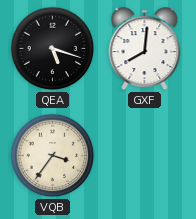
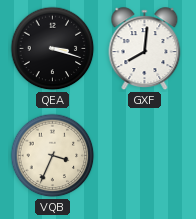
QEA: 5:18 -> 3:18 (53, 49)
VQB: 3:36 -> 3:34 (53, 156)
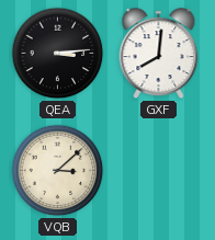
QEA: 3:18 -> 3:14 (58, 54)
VQB: 3:34 -> 3:08 (58, 171)
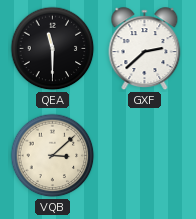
QEA: 3:14 -> 11:30 (53, 49)
GXF: 8:01 -> 2:38 (145, 49)
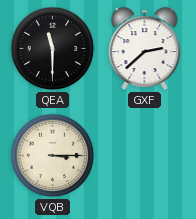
VQB: 3:08 -> 3:15 (53, 156)
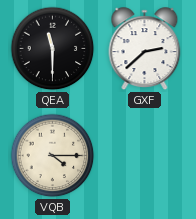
VQB: 3:15 -> 4:15 (53, 156)
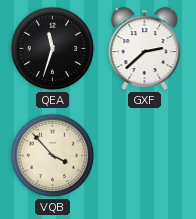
QEA: 11:30 -> 11:33 (53, 49)
VQB: 4:15 -> 3:53 (53, 156)
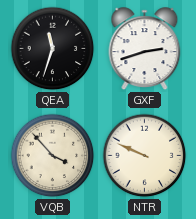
GXF: 2:38 -> 2:42 (145, 49)
NTR: none -> 9:49 (145, 156)
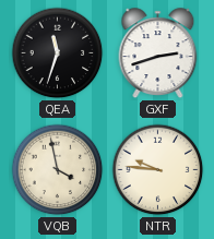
VQB: 3:53 -> 3:58 (58, 170)
NTR: 9:49 -> 9:46 (158, 170)
